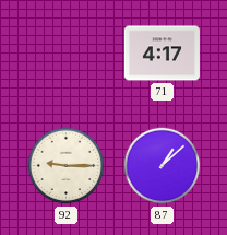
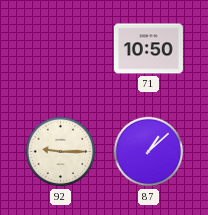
71: 4:17 -> 10:50 (148, 49)
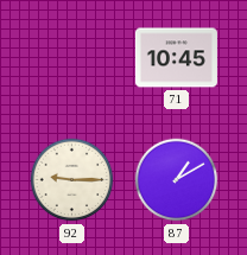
71: 10:50 -> 10:45 (176, 58)
87: 1:08 -> 1:10 (177, 180)
